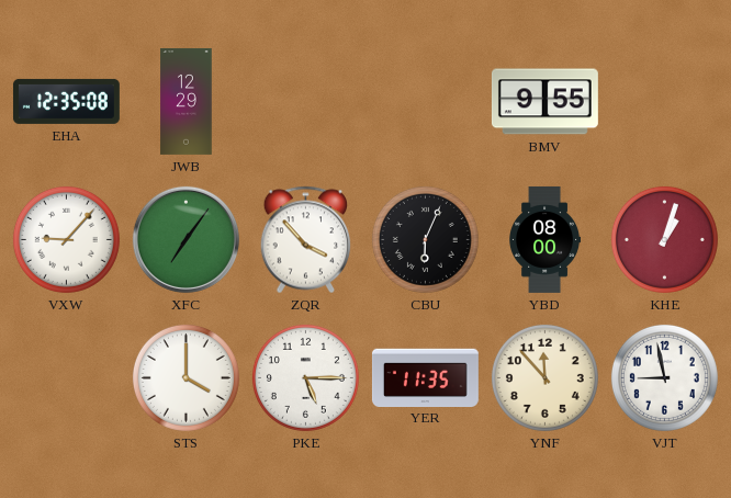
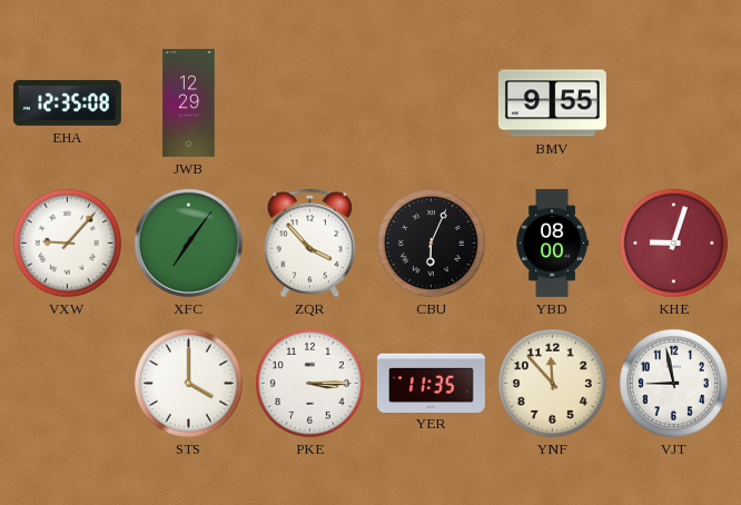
KHE: 1:03 -> 9:03 (673, 242)
PKE: 5:15 -> 3:15 (309, 383)
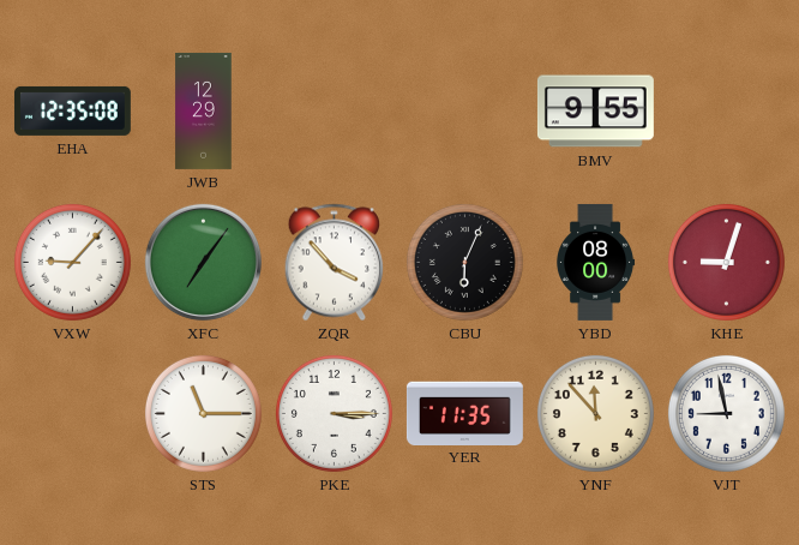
STS: 4:00 -> 11:15 (203, 413)
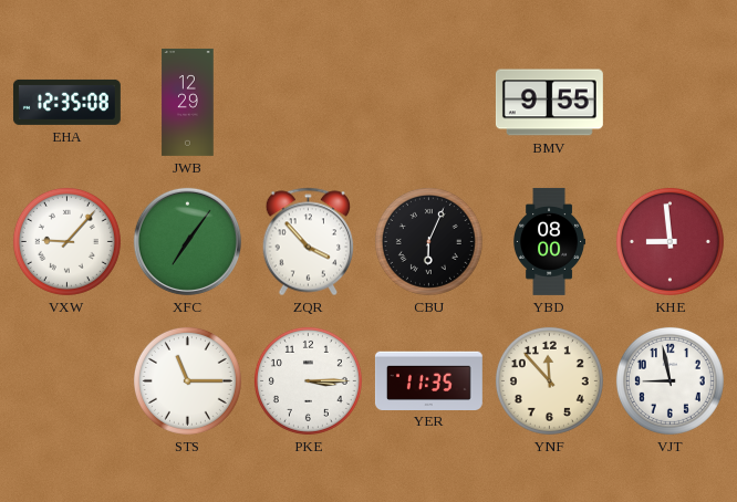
KHE: 9:03 -> 8:59 (669, 241)
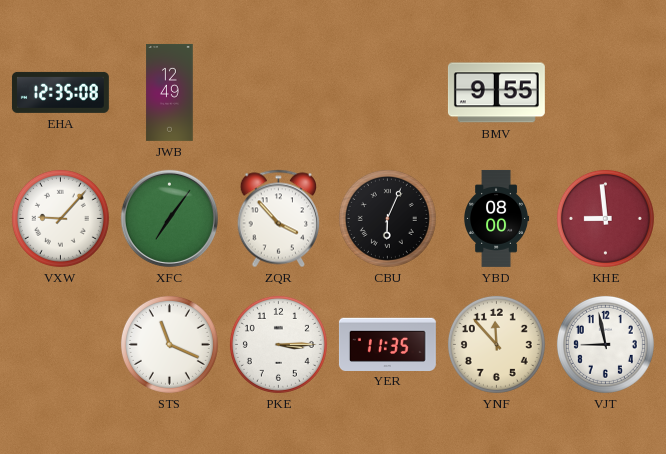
JWB: 12:29 -> 12:49 (170, 92)
STS: 11:15 -> 11:19 (169, 344)
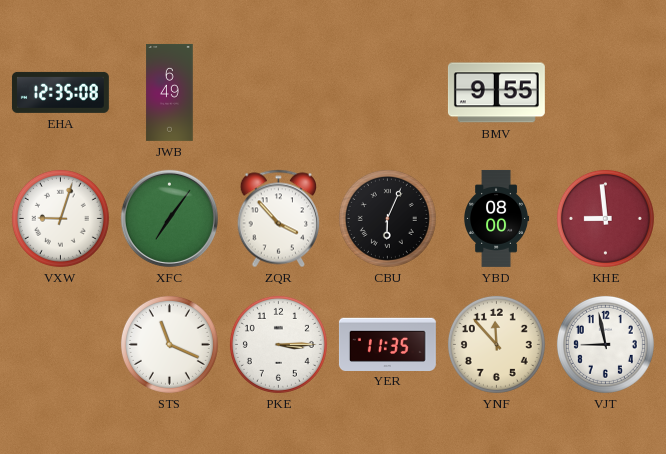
JWB: 12:49 -> 6:49 (170, 92)
VXW: 9:07 -> 9:03 (60, 218)
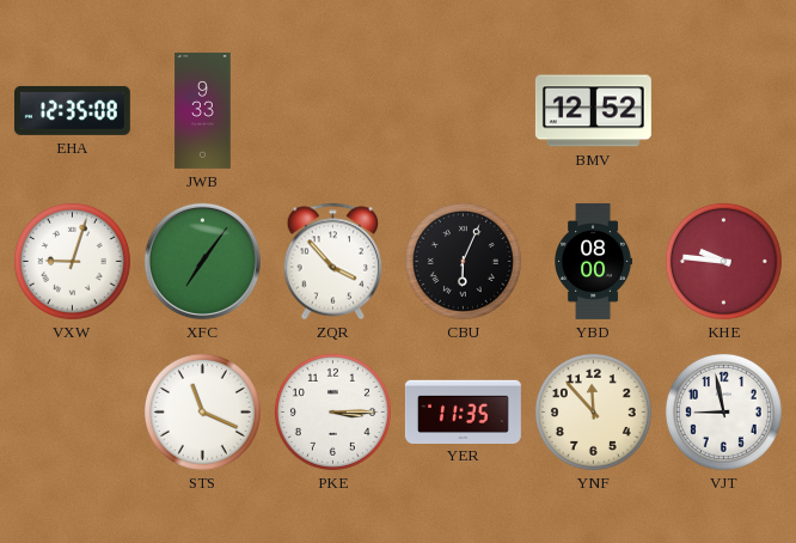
JWB: 6:49 -> 9:33 (203, 110)
BMV: 9:55 -> 12:52 (593, 111)
KHE: 8:59 -> 9:46 (723, 261)
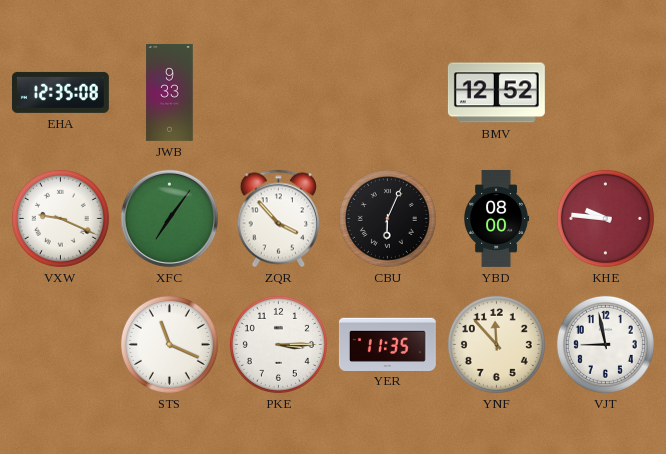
VXW: 9:03 -> 9:19 (60, 218)
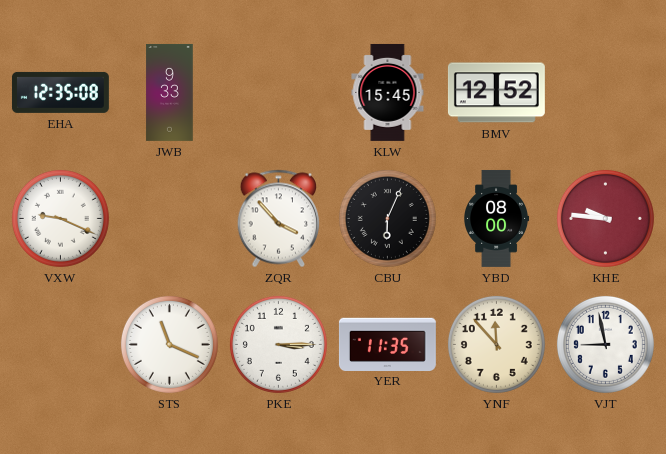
KLW: none -> 15:45 (388, 92)
XFC: 7:06 -> none (169, 218)
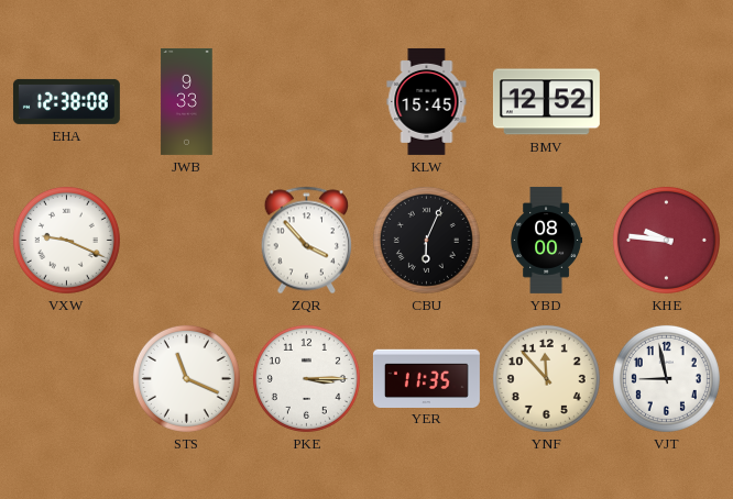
EHA: 12:35 -> 12:38 (66, 101)
